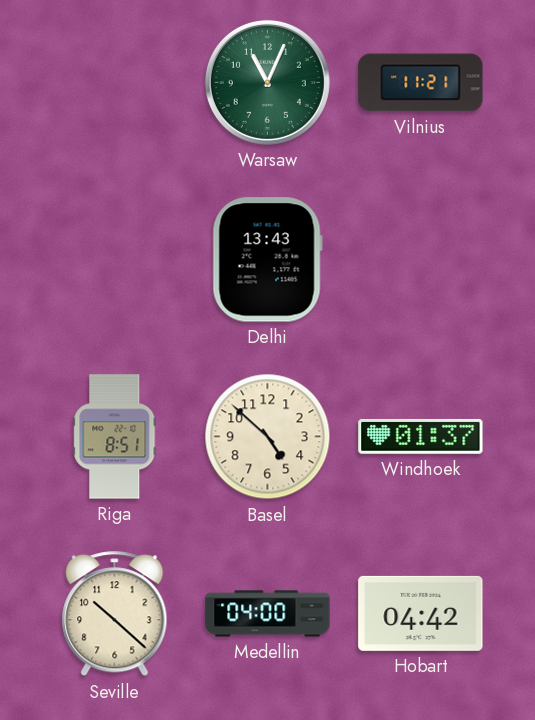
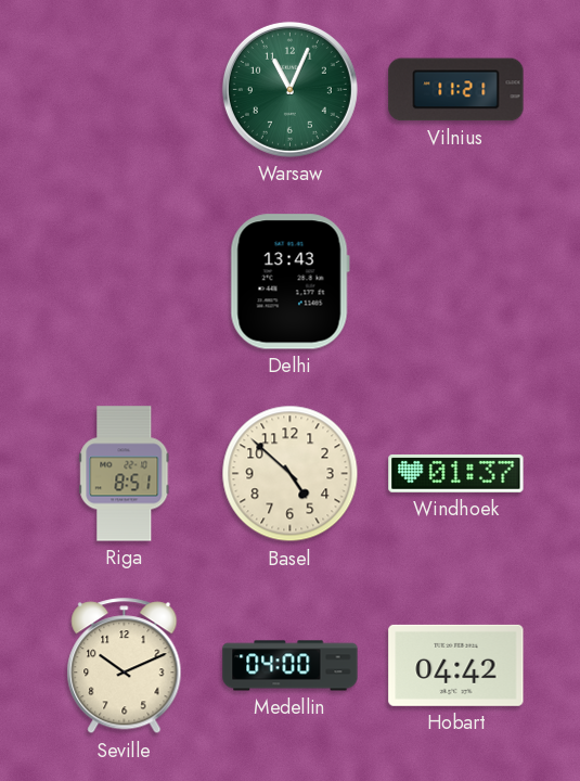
Seville: 10:22 -> 10:11 (125, 666)
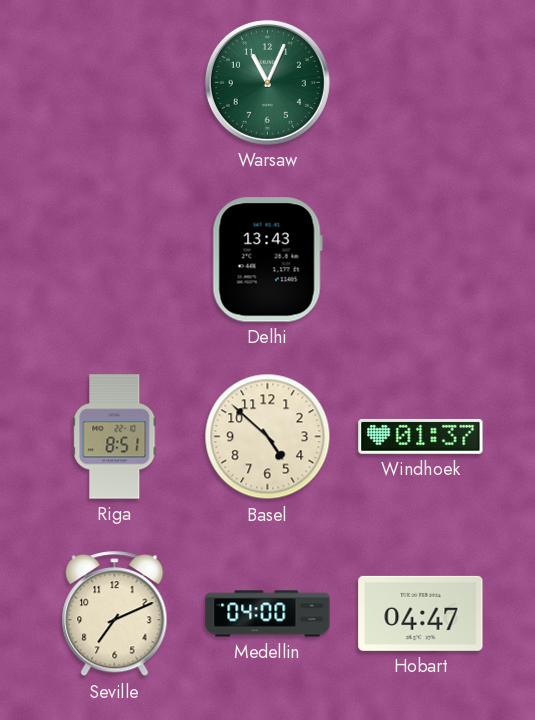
Vilnius: 11:21 -> none (456, 90)
Seville: 10:11 -> 7:11 (115, 614)
Hobart: 04:42 -> 04:47 (421, 613)
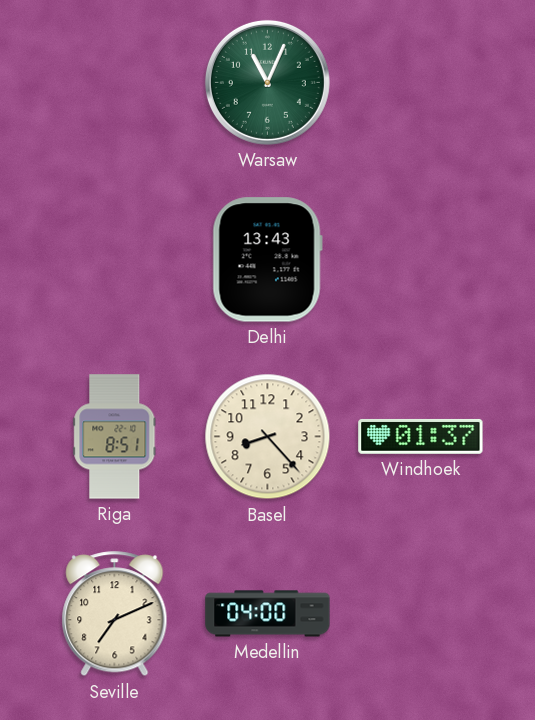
Basel: 4:52 -> 8:23 (268, 437)
Hobart: 04:47 -> none (421, 613)
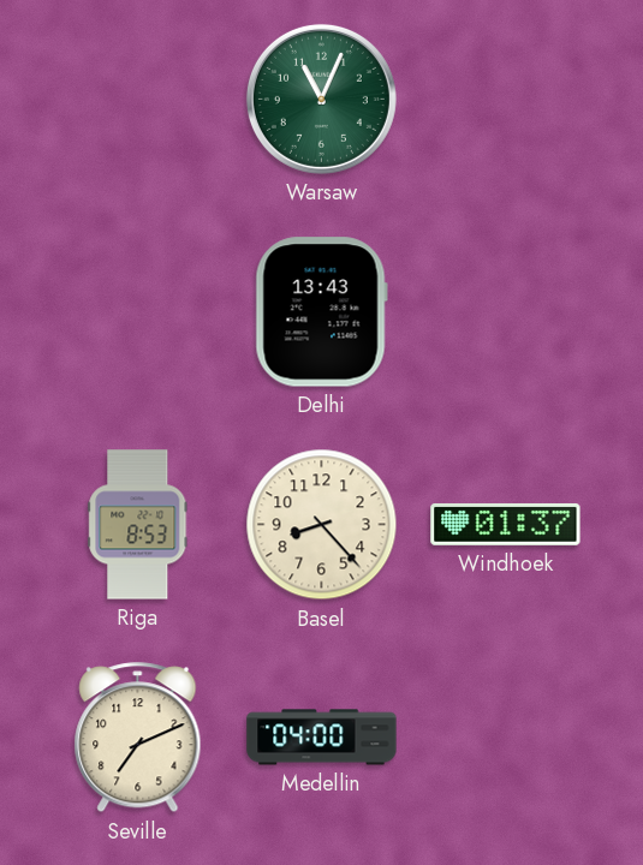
Riga: 8:51 -> 8:53 (138, 525)
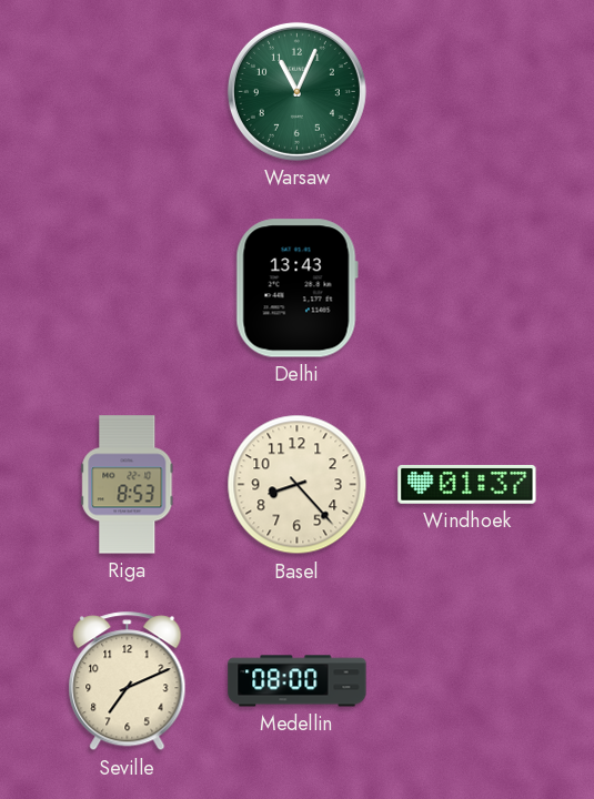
Medellin: 04:00 -> 08:00 (298, 681)
